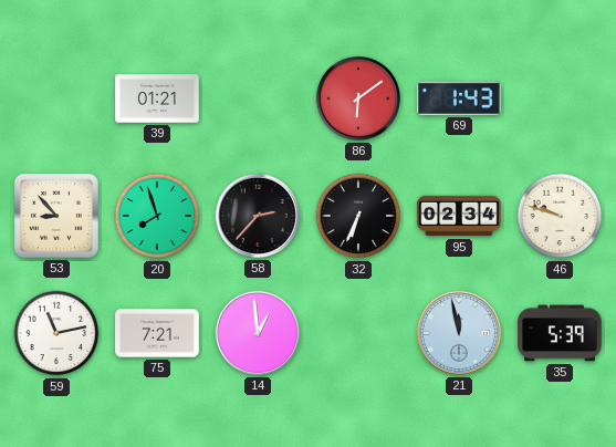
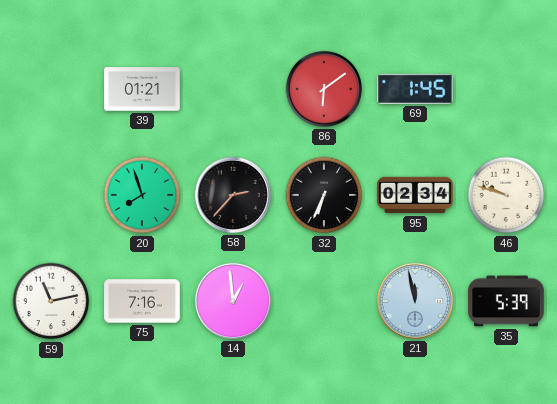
69: 1:43 -> 1:45 (415, 89)
53: 8:53 -> none (56, 216)
75: 7:21 -> 7:16 (142, 301)
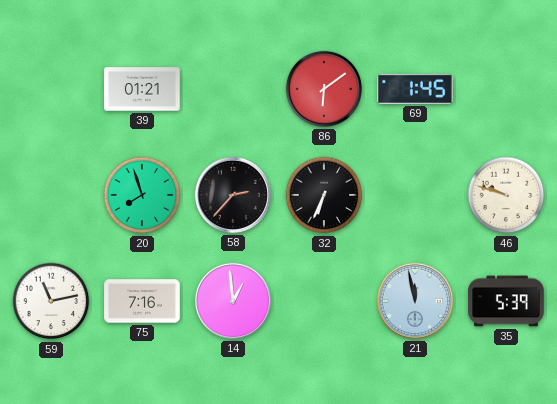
95: 02:34 -> none (415, 195)
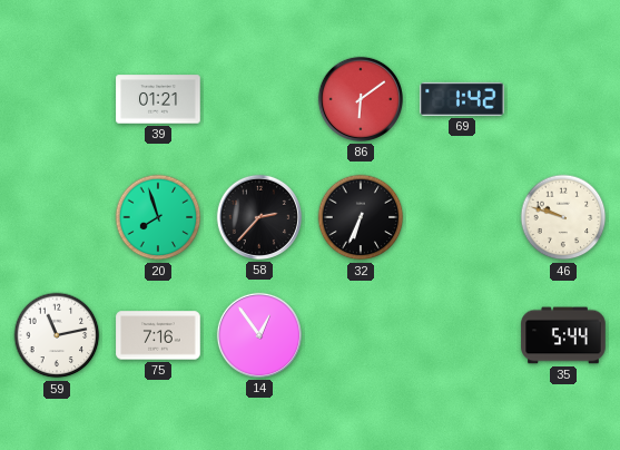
69: 1:45 -> 1:42 (462, 99)
14: 12:59 -> 12:54 (259, 335)
21: 11:58 -> none (415, 301)
35: 5:39 -> 5:44 (563, 335)
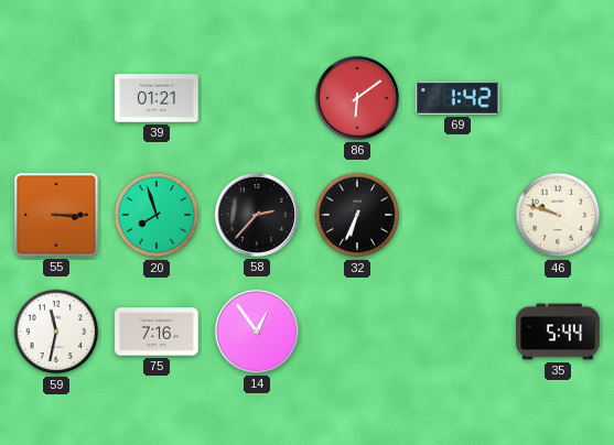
55: none -> 3:15 (56, 215)
59: 11:13 -> 11:32 (56, 332)
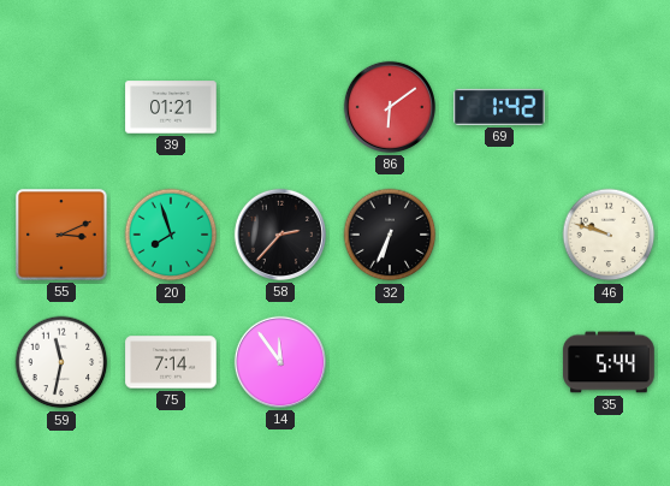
55: 3:15 -> 3:11 (61, 235)
75: 7:16 -> 7:14 (171, 362)
14: 12:54 -> 11:54 (280, 362)
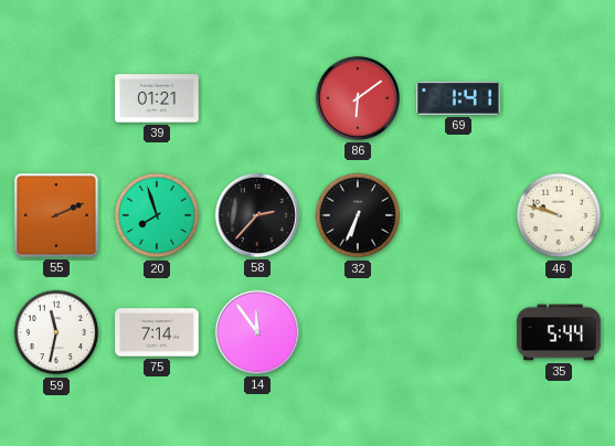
69: 1:42 -> 1:41 (458, 98)
55: 3:11 -> 2:11 (56, 215)
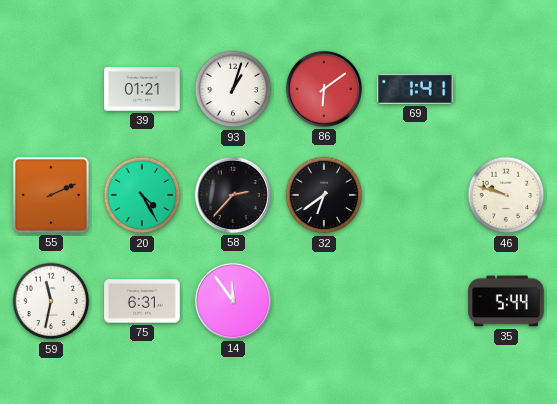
93: none -> 1:03 (233, 89)
20: 7:57 -> 4:25 (142, 195)
32: 6:34 -> 6:39 (324, 195)
75: 7:14 -> 6:31 (142, 301)
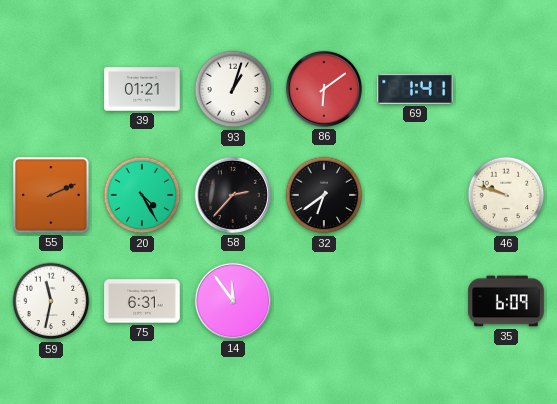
35: 5:44 -> 6:09 (506, 301)
